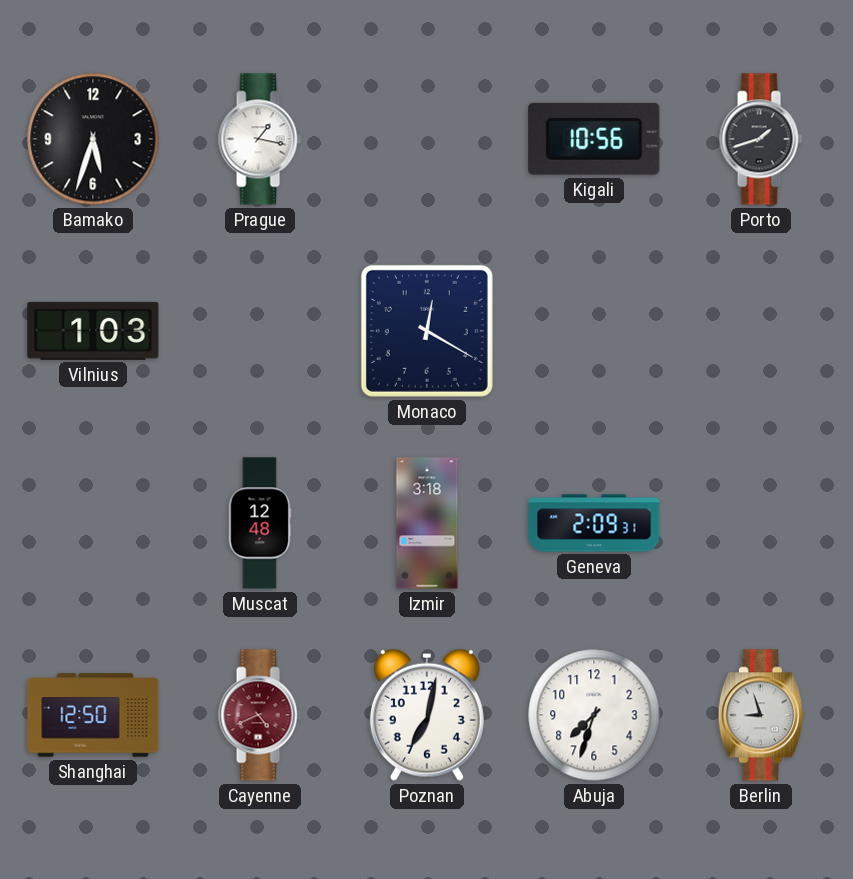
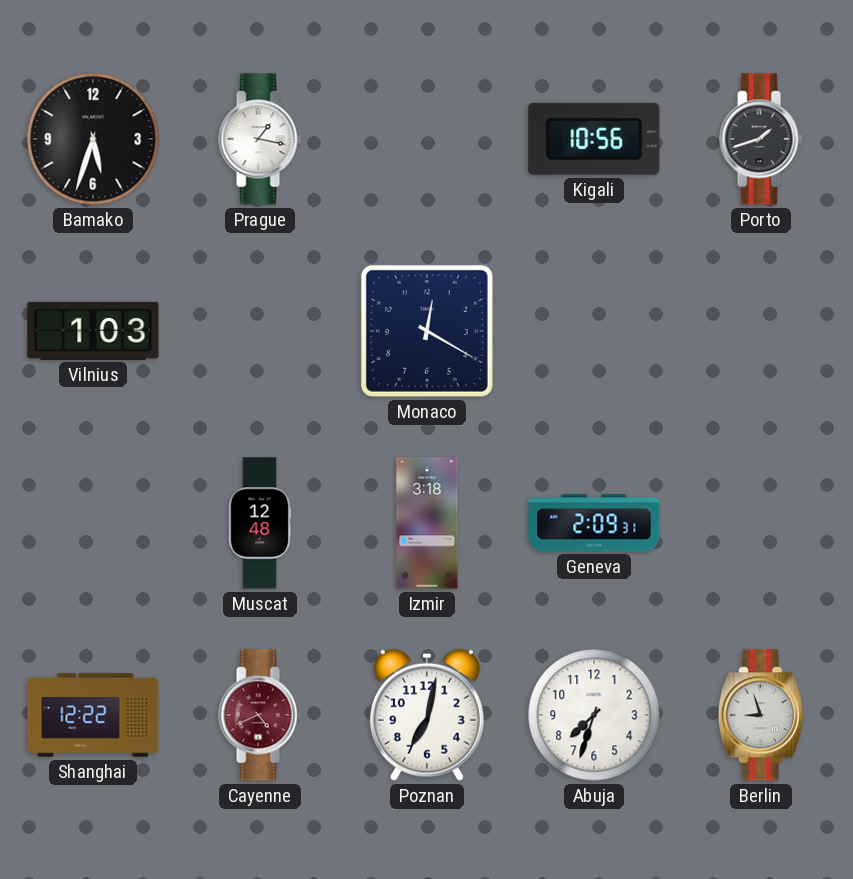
Shanghai: 12:50 -> 12:22 (93, 715)
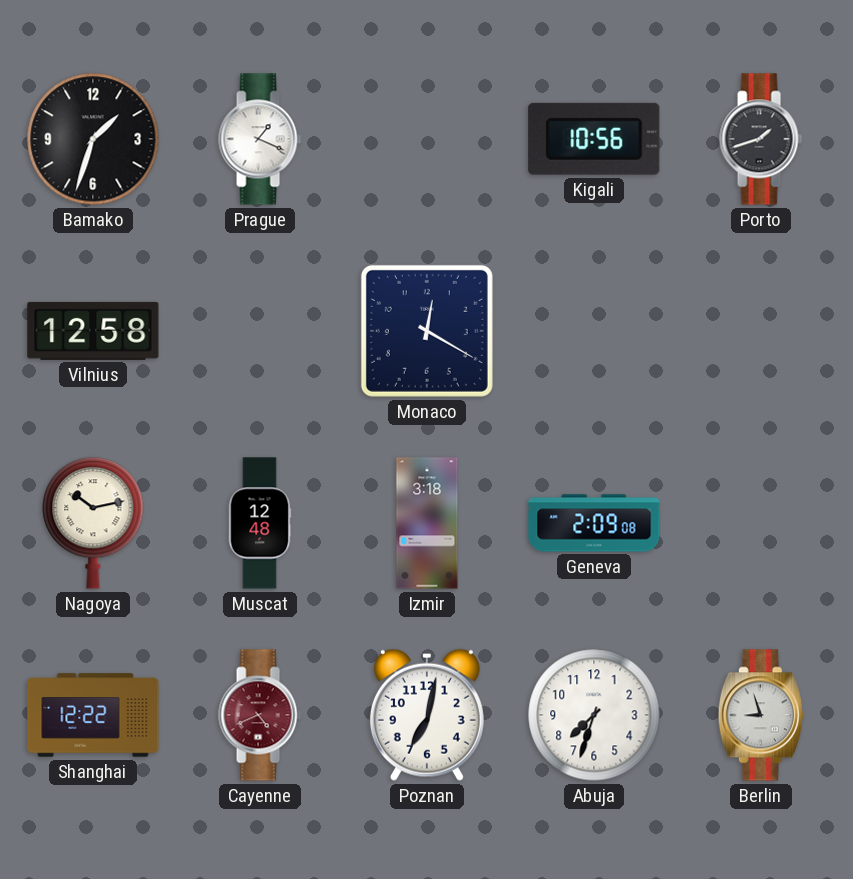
Bamako: 5:33 -> 1:33 (93, 139)
Prague: 1:17 -> 1:19 (260, 139)
Vilnius: 1:03 -> 12:58 (93, 331)
Nagoya: none -> 10:13 (93, 523)
Geneva: 2:09:31 -> 2:09:08 (594, 523)
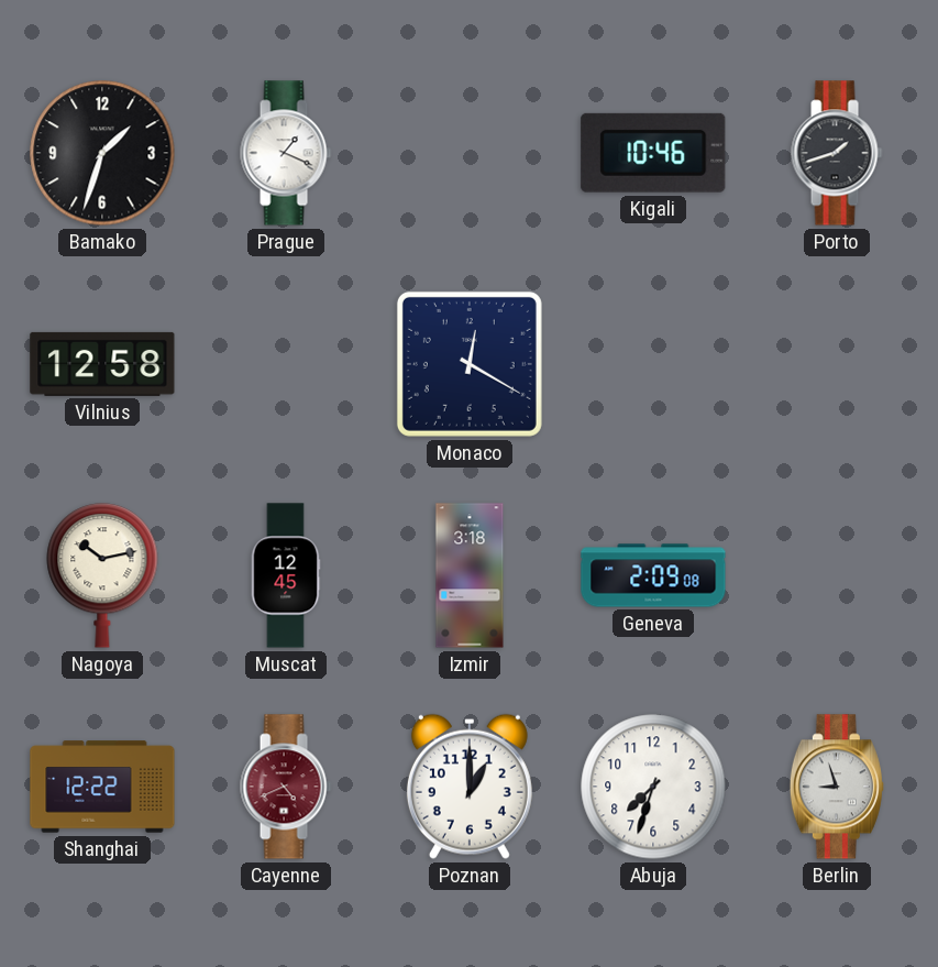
Kigali: 10:56 -> 10:46 (653, 153)
Muscat: 12:48 -> 12:45 (286, 575)
Poznan: 7:02 -> 1:00 (470, 787)
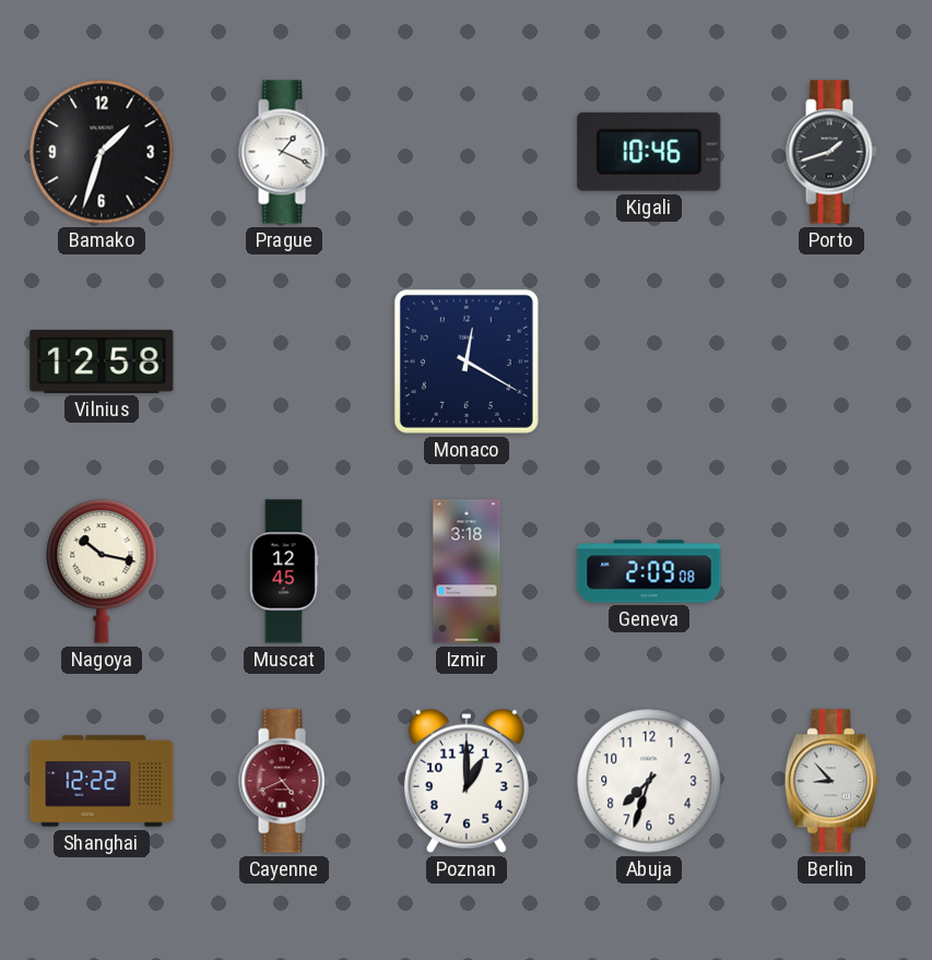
Nagoya: 10:13 -> 10:17 (102, 571)
Berlin: 8:57 -> 8:53 (831, 781)
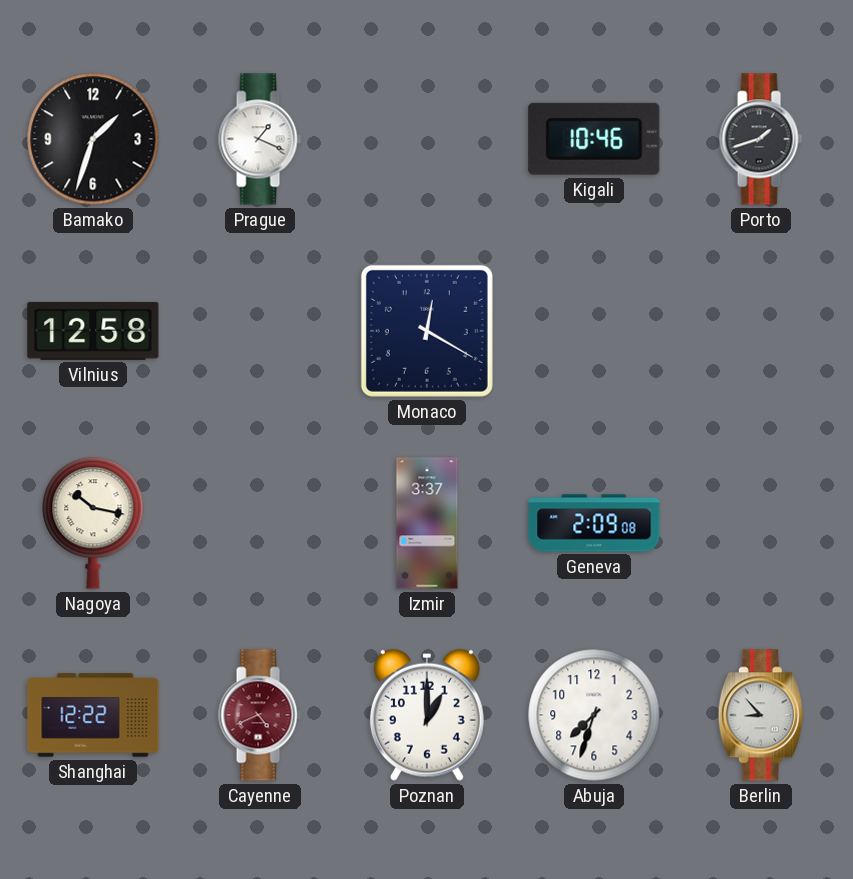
Muscat: 12:45 -> none (284, 571)
Izmir: 3:18 -> 3:37 (427, 523)
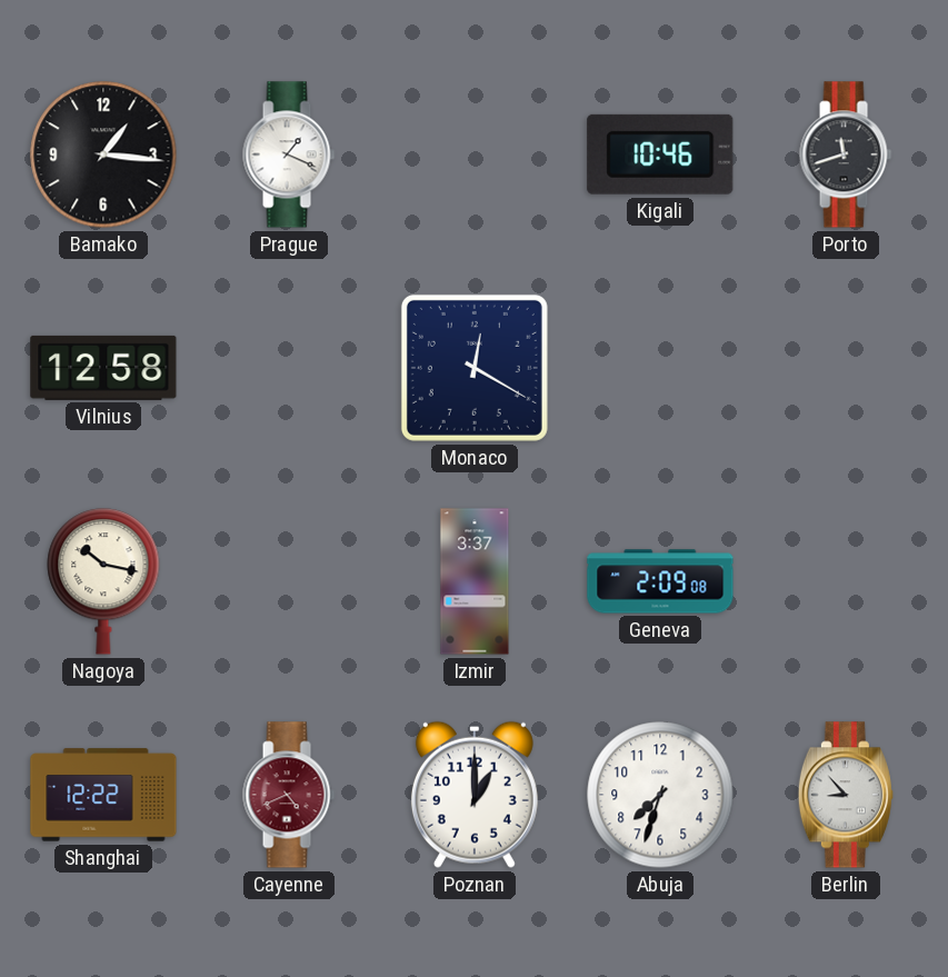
Bamako: 1:33 -> 1:16 (103, 154)
Porto: 1:42 -> 11:42 (846, 154)
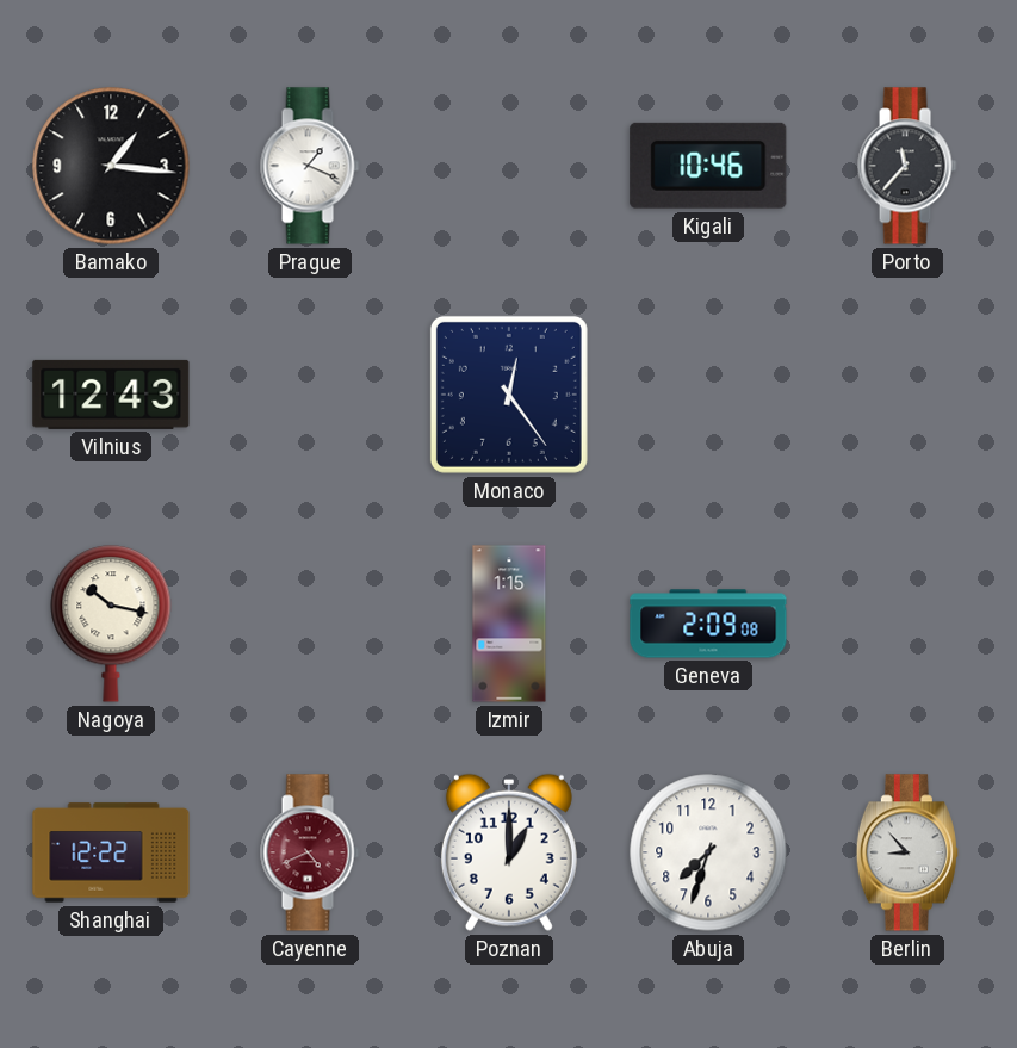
Porto: 11:42 -> 11:37 (907, 166)
Vilnius: 12:58 -> 12:43 (111, 395)
Monaco: 12:20 -> 12:24 (509, 395)
Izmir: 3:37 -> 1:15 (509, 624)
